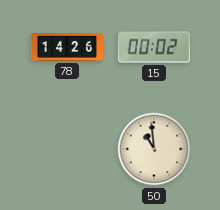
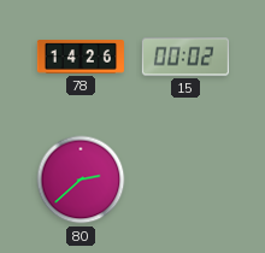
80: none -> 2:38 (81, 180)
50: 10:59 -> none (154, 149)
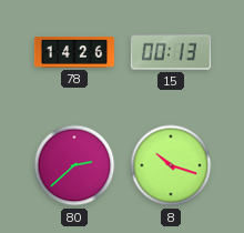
15: 00:02 -> 00:13 (171, 52)
8: none -> 10:18 (171, 165)
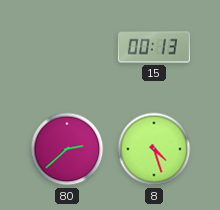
78: 14:26 -> none (74, 53)
8: 10:18 -> 4:27 (154, 149)
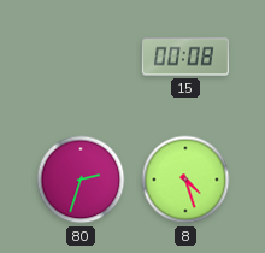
15: 00:13 -> 00:08 (185, 57)
80: 2:38 -> 2:33 (81, 180)
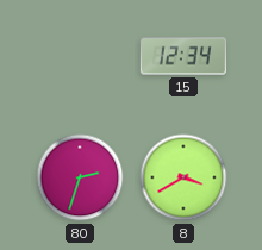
15: 00:08 -> 12:34 (183, 56)
8: 4:27 -> 3:40 (183, 177)
